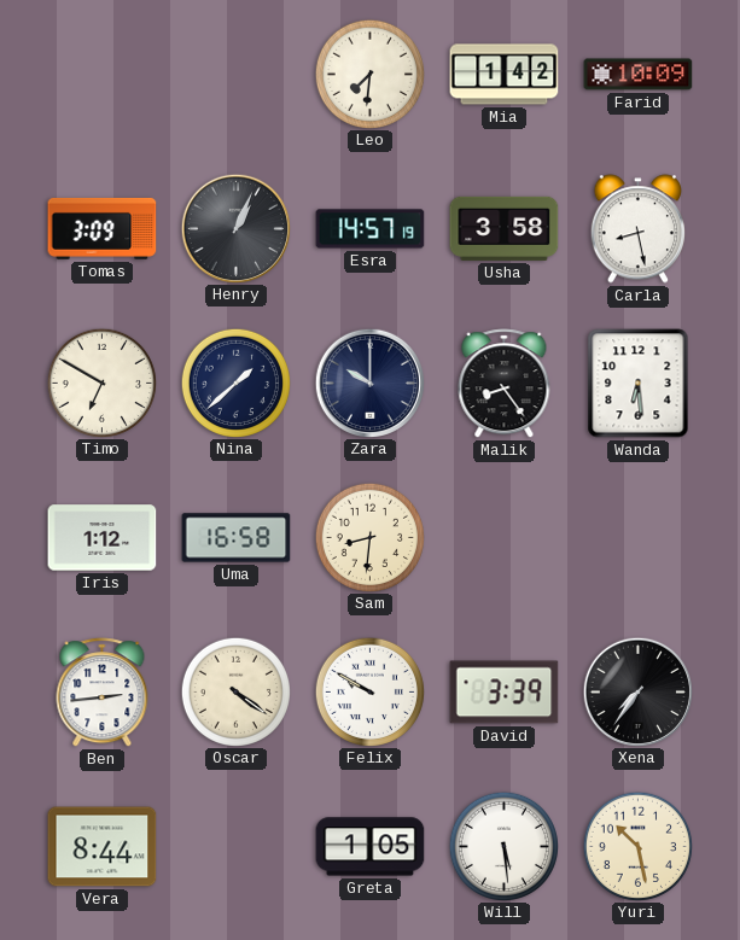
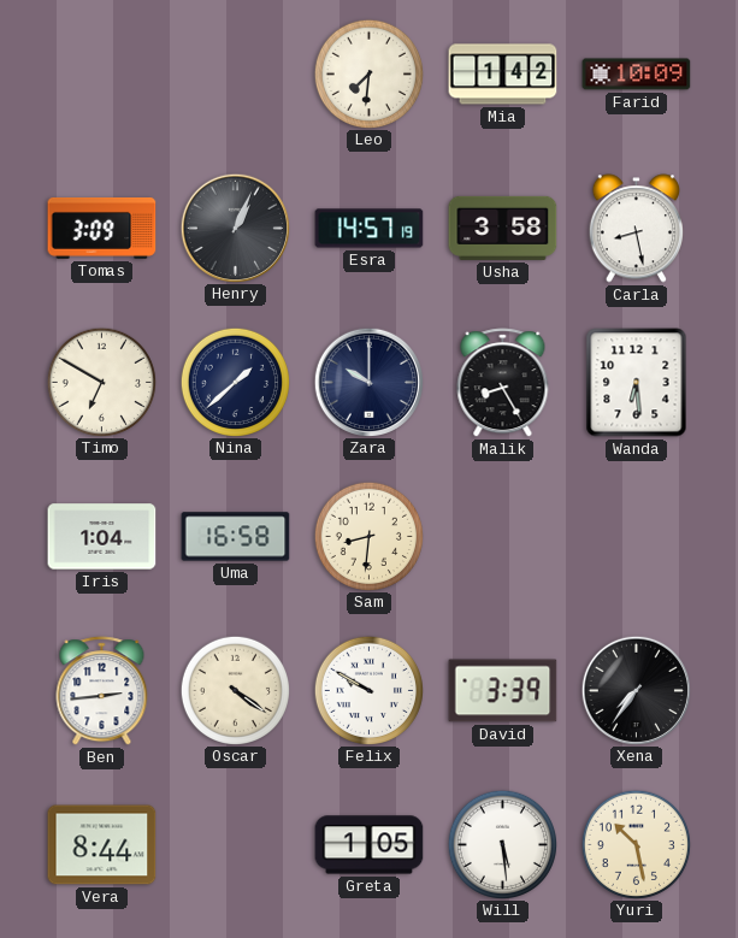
Malik: 8:24 -> 8:25 (503, 383)
Iris: 1:12 -> 1:04 (102, 537)
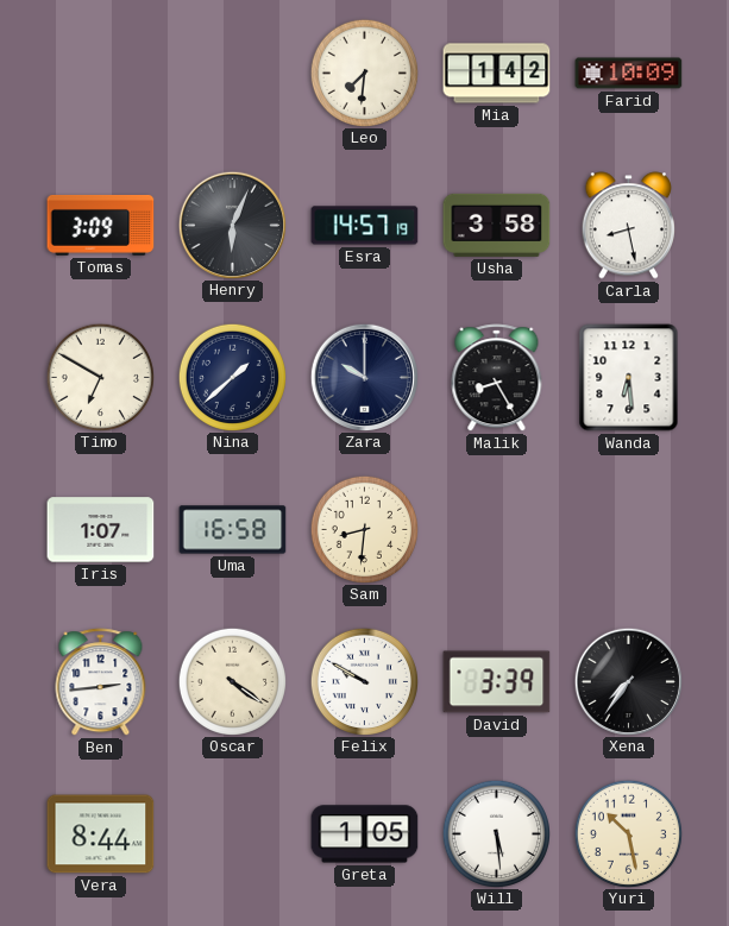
Henry: 1:04 -> 6:04 (232, 225)
Iris: 1:04 -> 1:07 (101, 530)
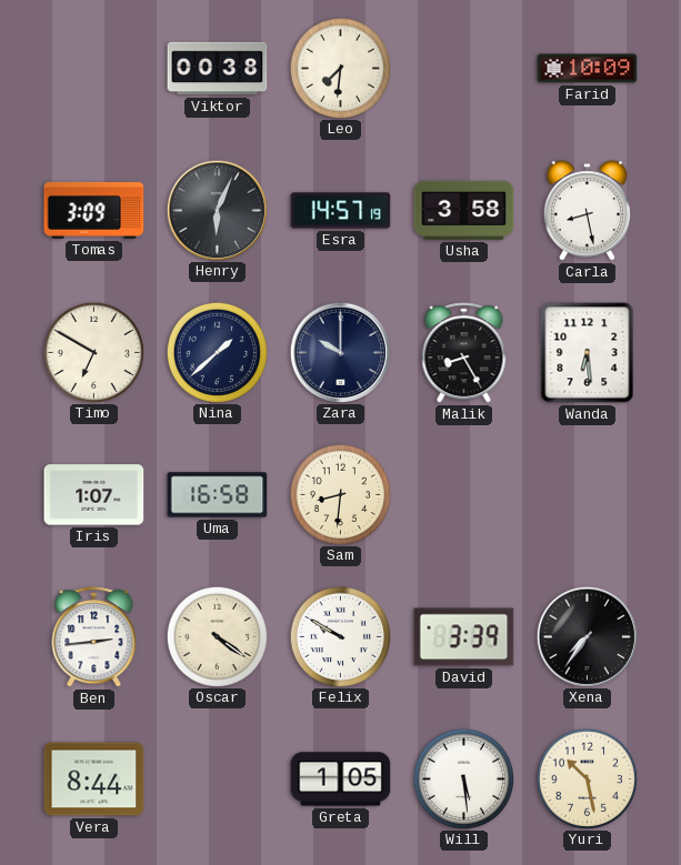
Viktor: none -> 00:38 (218, 69)
Mia: 1:42 -> none (497, 74)
